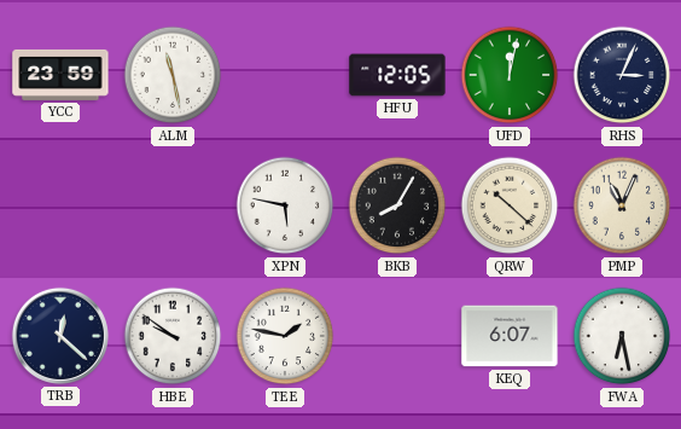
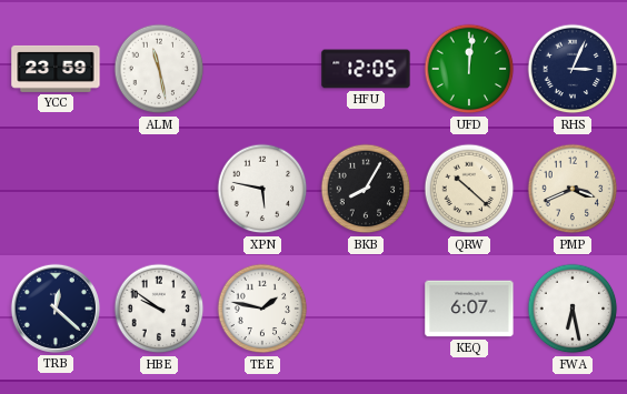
UFD: 12:02 -> 12:01 (469, 69)
PMP: 11:04 -> 3:41 (573, 189)
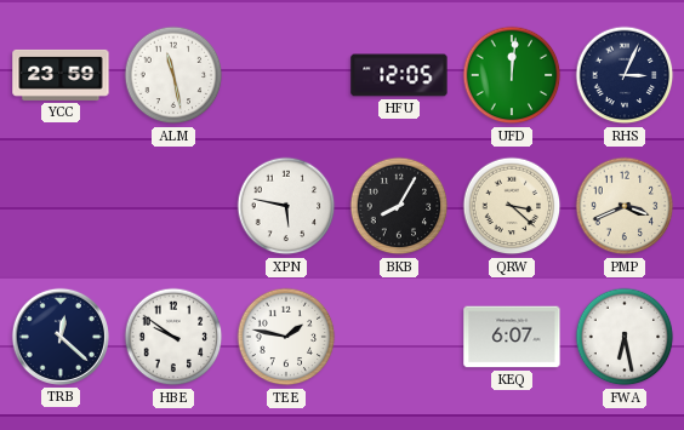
QRW: 10:22 -> 3:22 (512, 206)
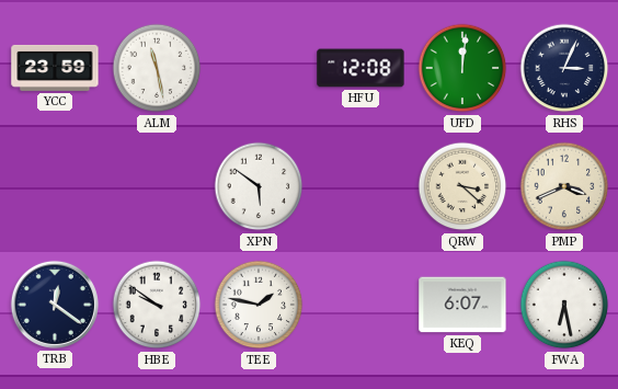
HFU: 12:05 -> 12:08 (360, 68)
XPN: 5:47 -> 5:51 (259, 186)
BKB: 8:05 -> none (399, 206)
TRB: 12:22 -> 12:21 (55, 305)
